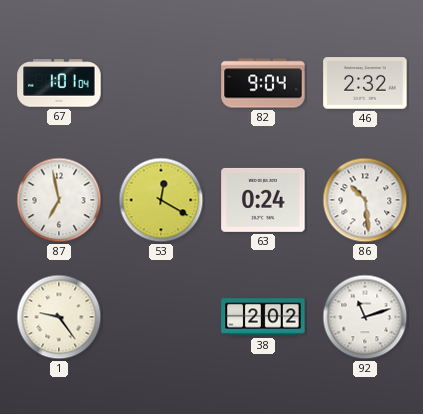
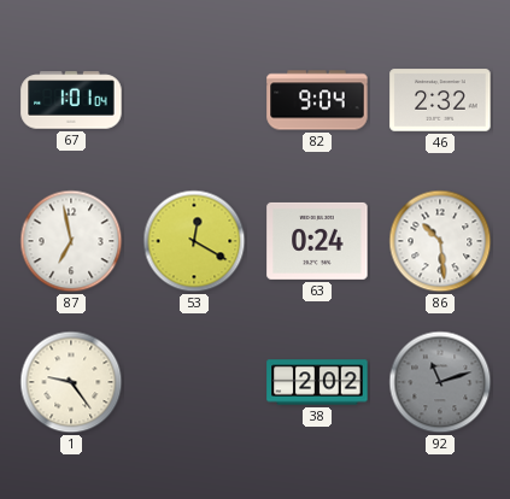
92 dial: white -> grey (440, 382)
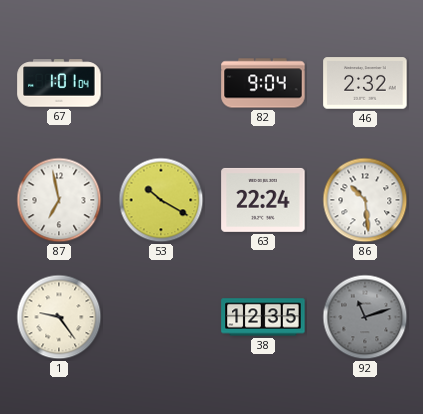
53: 12:20 -> 10:20 (161, 200)
63: 0:24 -> 22:24 (263, 200)
38: 2:02 -> 12:35 (263, 317)
